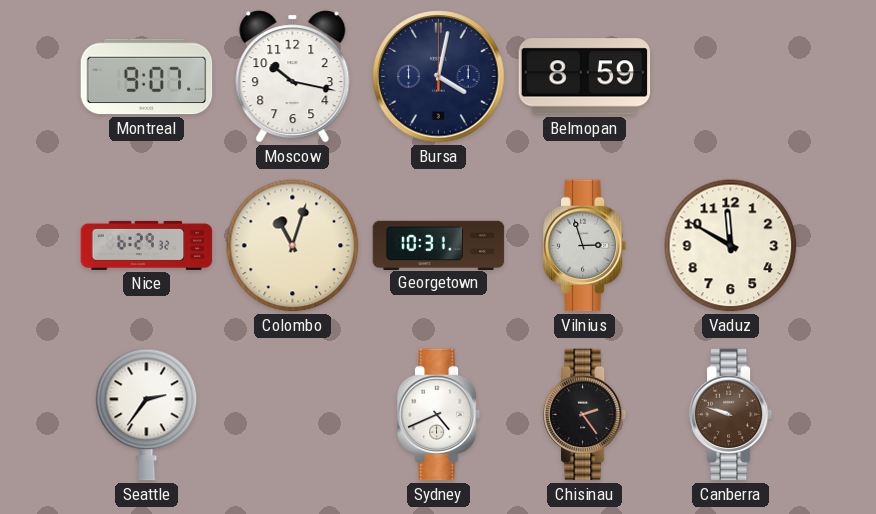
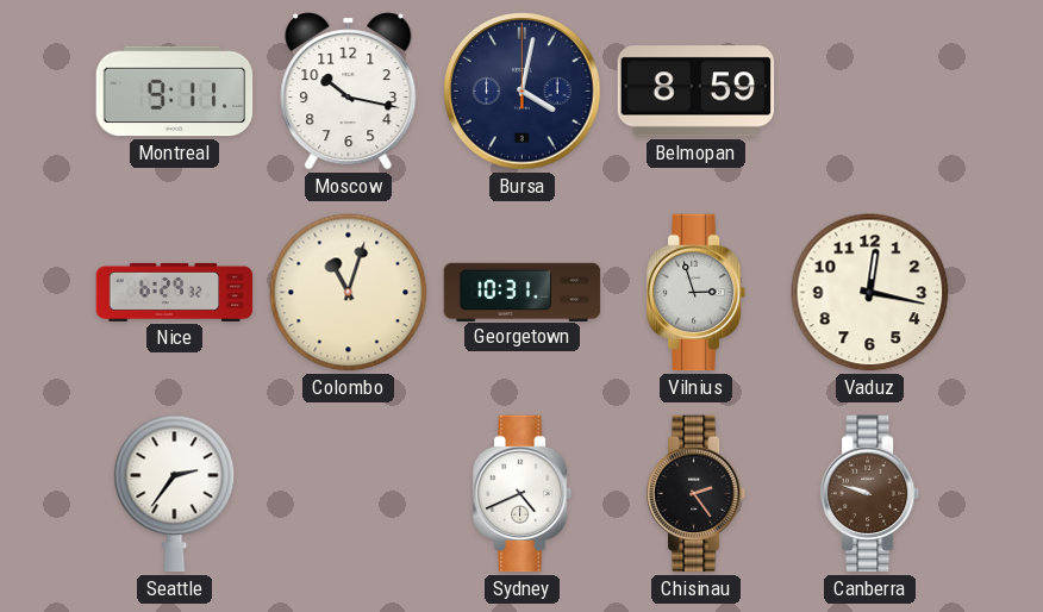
Montreal: 9:07 -> 9:11 (175, 92)
Vaduz: 11:50 -> 12:17 (870, 293)
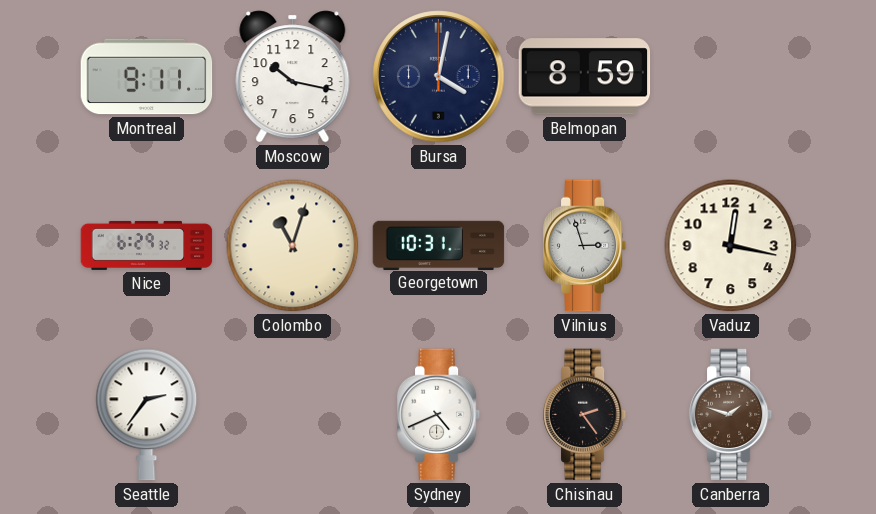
Canberra: 9:48 -> 1:48 (731, 415)
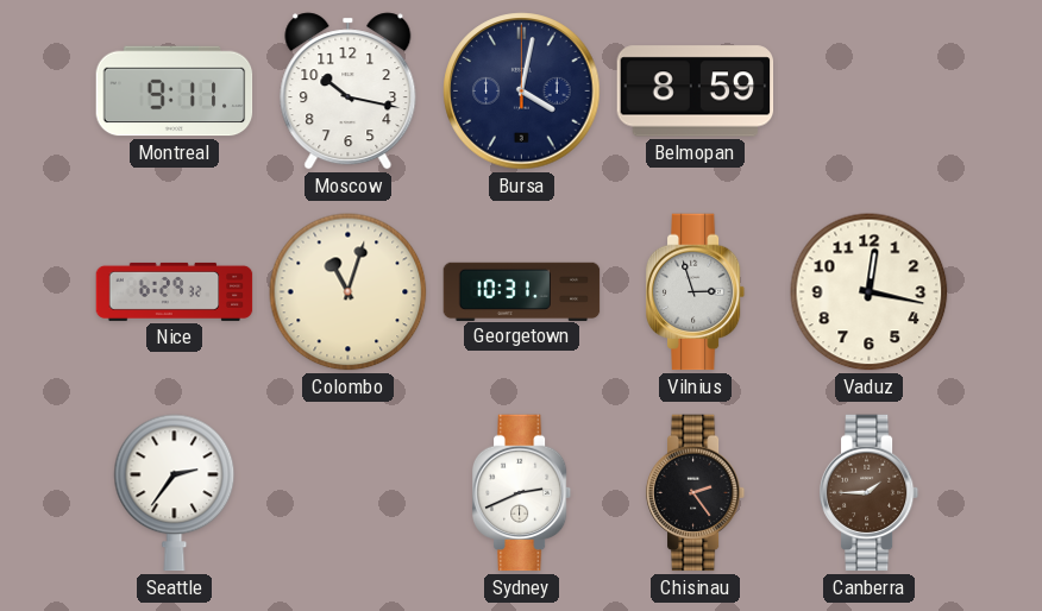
Sydney: 4:41 -> 2:41 (522, 493)
Canberra: 1:48 -> 1:45 (870, 493)
